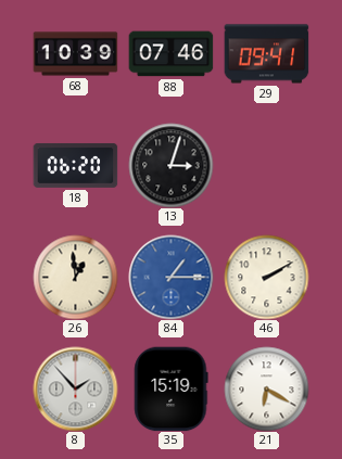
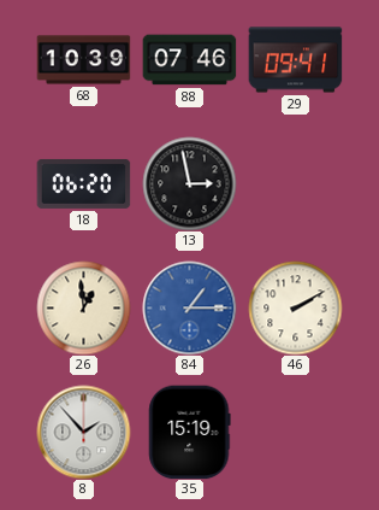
13: 3:03 -> 2:58 (189, 183)
21: 6:20 -> none (266, 388)
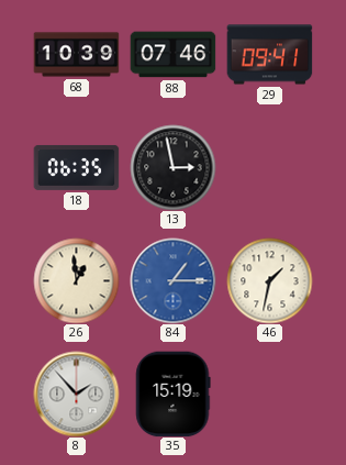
18: 06:20 -> 06:35 (76, 167)
46: 2:10 -> 1:32 (269, 280)
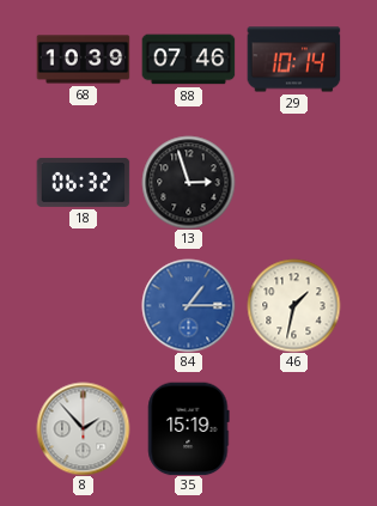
29: 09:41 -> 10:14 (293, 60)
18: 06:35 -> 06:32 (83, 182)
13: 2:58 -> 2:57 (188, 182)
26: 12:59 -> none (76, 280)
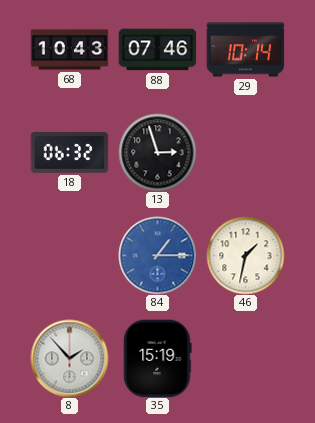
68: 10:39 -> 10:43 (69, 50)
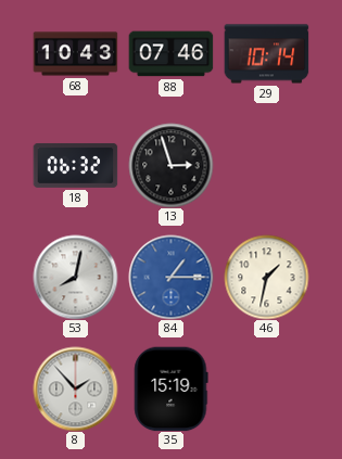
53: none -> 8:02 (75, 277)
